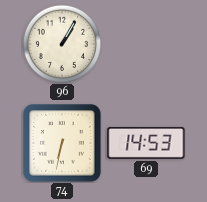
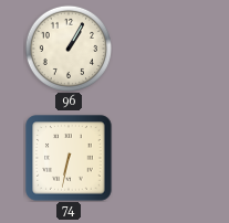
69: 14:53 -> none (146, 143)
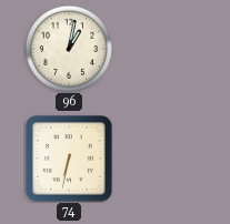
96: 1:05 -> 1:02 (68, 48)
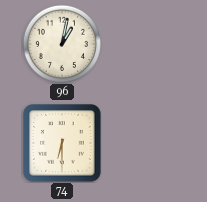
74: 6:32 -> 6:30 (62, 143)
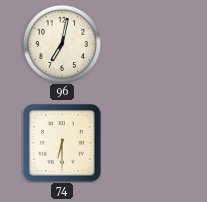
96: 1:02 -> 7:02 (61, 43)
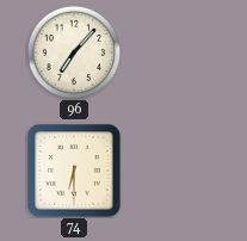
96: 7:02 -> 7:07 (73, 51)
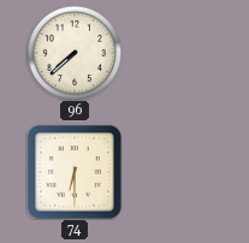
96: 7:07 -> 7:38 (73, 52)
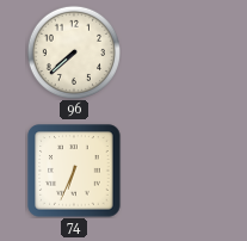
74: 6:30 -> 6:34 (74, 171)
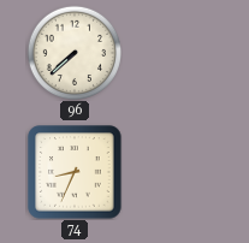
74: 6:34 -> 8:34 (75, 172)
